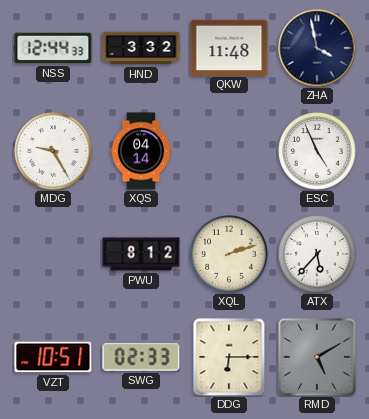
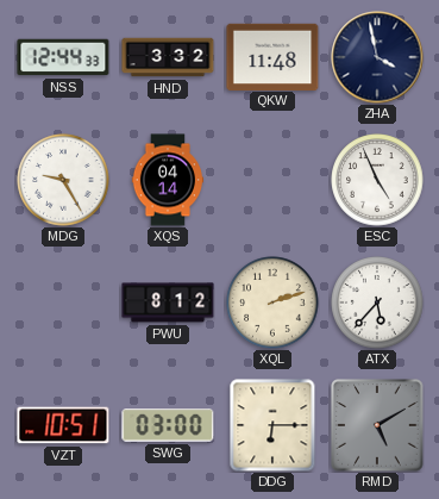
SWG: 02:33 -> 03:00 (168, 426)
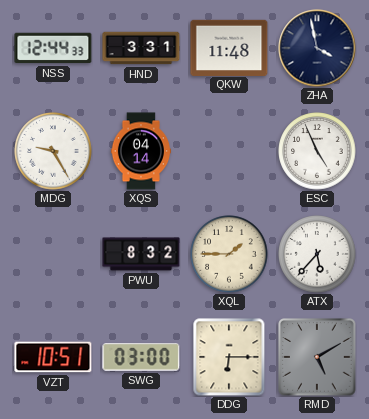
HND: 3:32 -> 3:31 (141, 48)
PWU: 8:12 -> 8:32 (141, 254)
XQL: 2:12 -> 1:45 (229, 254)
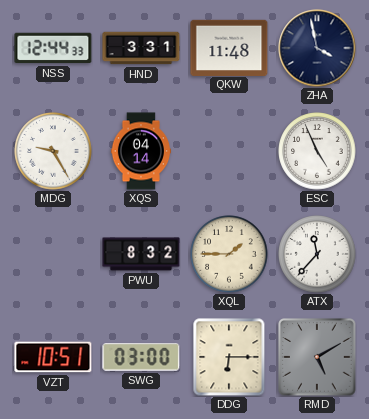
ATX: 5:37 -> 11:37 (317, 254)
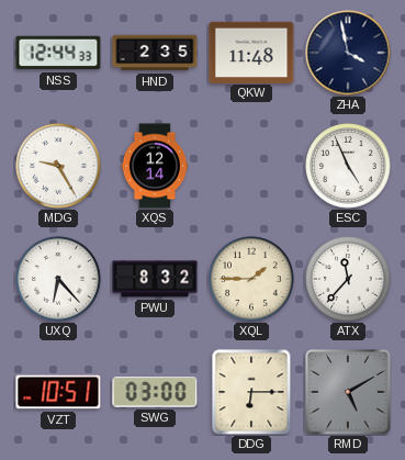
HND: 3:31 -> 2:35 (155, 53)
XQS: 04:14 -> 12:14 (154, 166)
UXQ: none -> 6:23 (58, 279)
